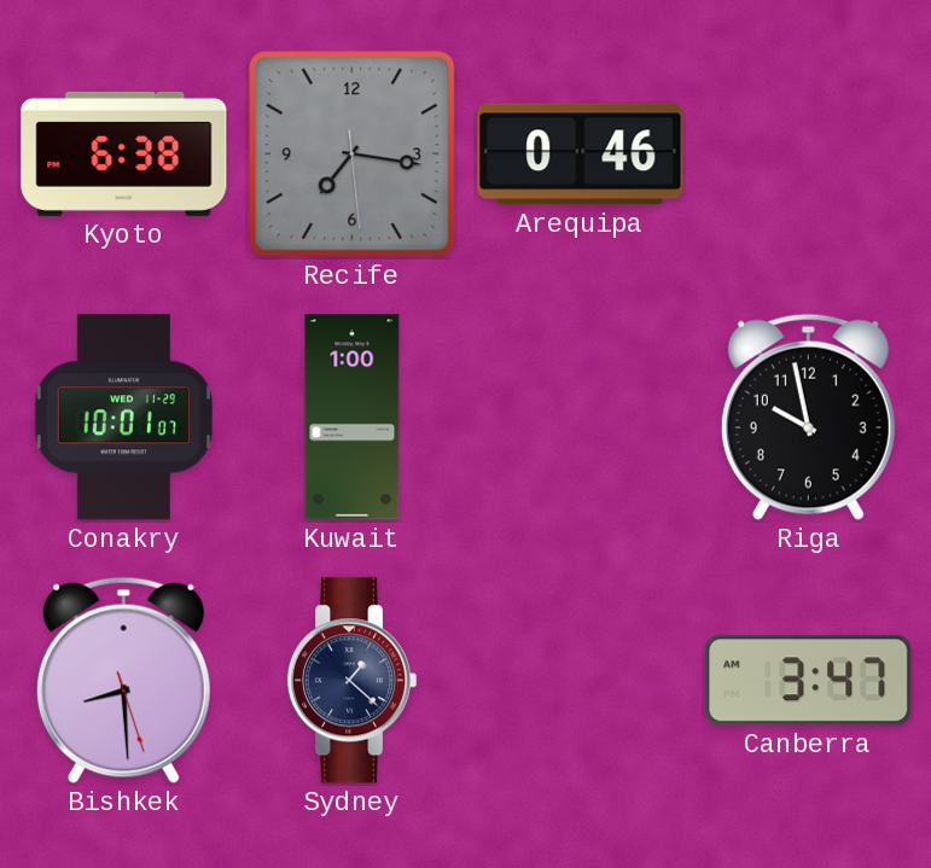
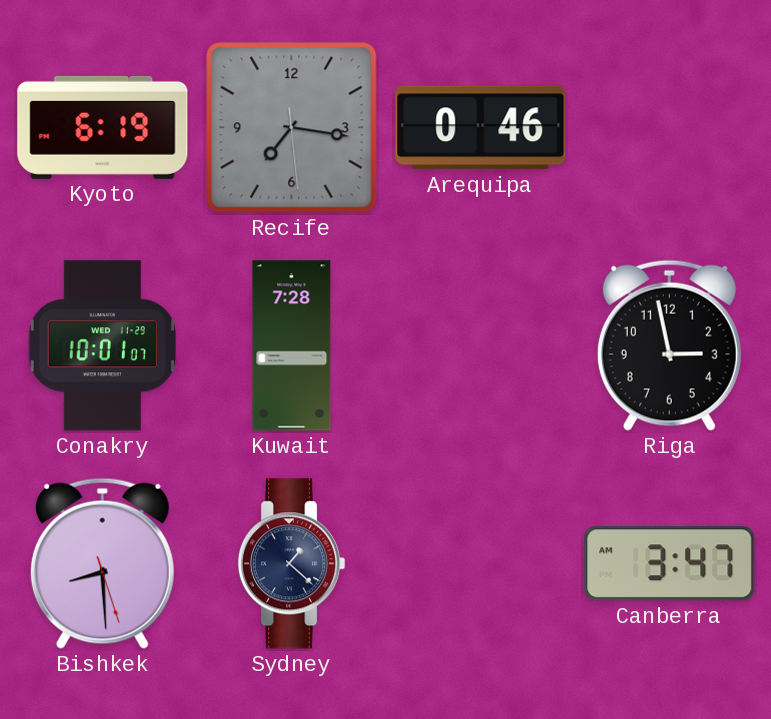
Kyoto: 6:38 -> 6:19 (103, 127)
Kuwait: 1:00 -> 7:28 (292, 346)
Riga: 9:58 -> 2:58 (669, 345)
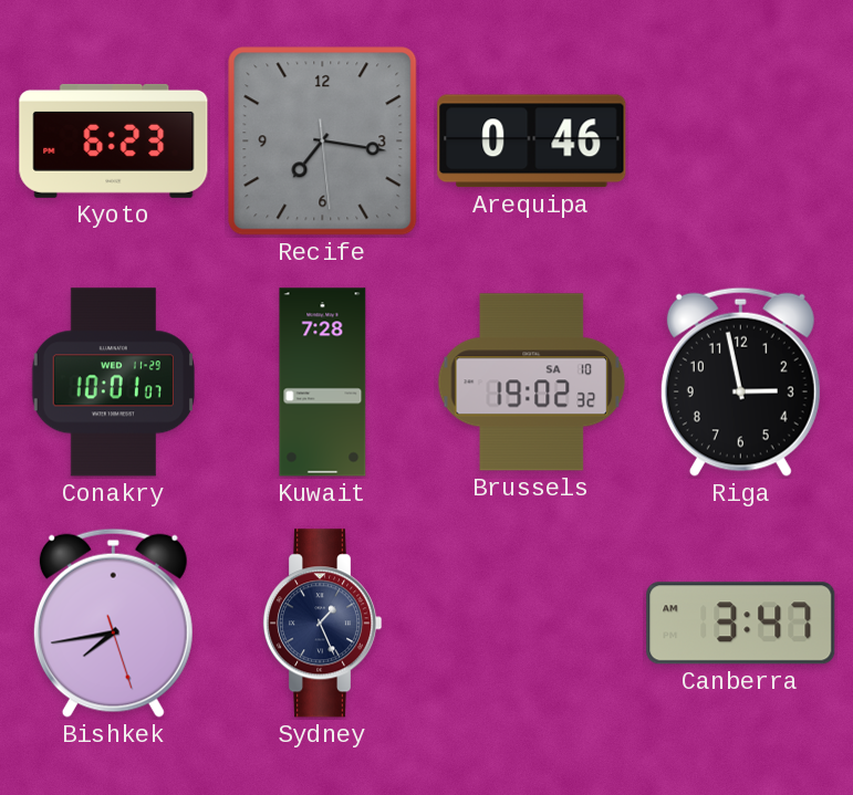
Kyoto: 6:19 -> 6:23 (114, 140)
Brussels: none -> 19:02 (532, 383)
Bishkek: 8:29 -> 7:43 (113, 623)
Sydney: 1:22 -> 1:26 (322, 624)
